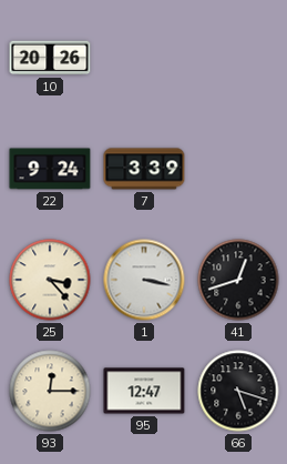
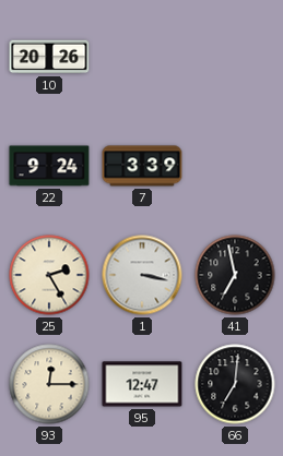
25: 3:23 -> 2:25 (49, 275)
41: 12:42 -> 6:58 (235, 275)
66: 5:18 -> 7:01 (235, 384)
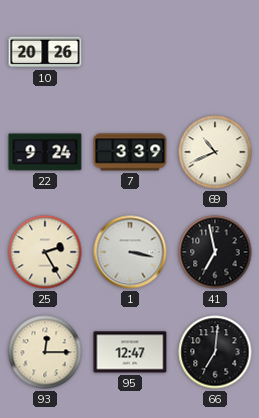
69: none -> 10:41 (215, 152)
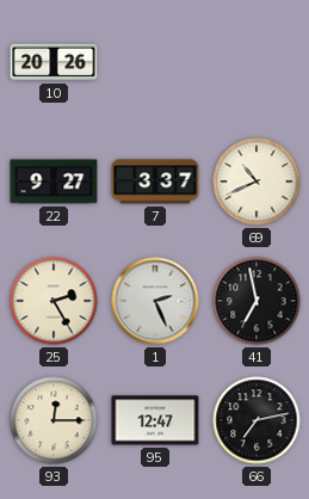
22: 9:24 -> 9:27 (54, 181)
7: 3:39 -> 3:37 (155, 181)
1: 3:17 -> 2:26 (155, 301)
66: 7:01 -> 7:13 (257, 420)
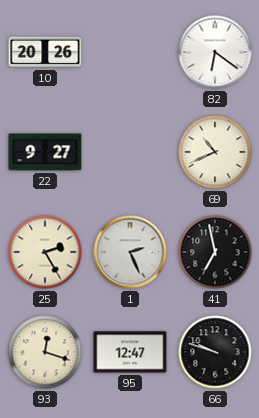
82: none -> 6:21 (215, 52)
7: 3:37 -> none (155, 181)
93: 12:15 -> 12:18 (45, 352)
66: 7:13 -> 9:48 (215, 352)
